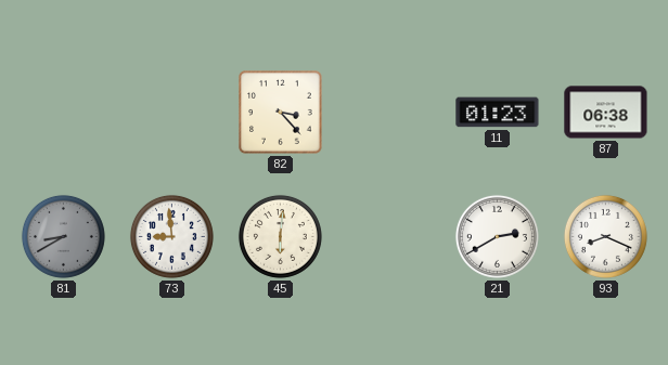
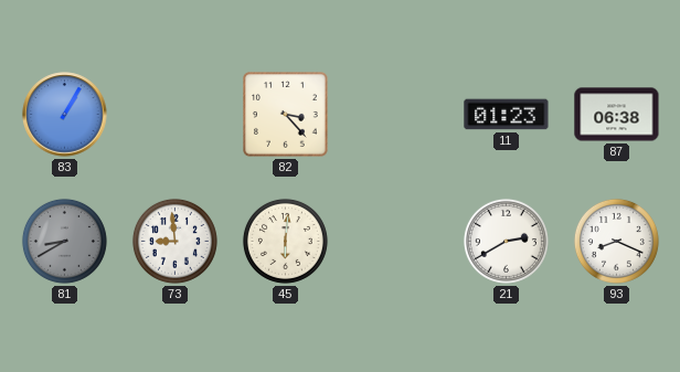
83: none -> 1:05 (65, 115)
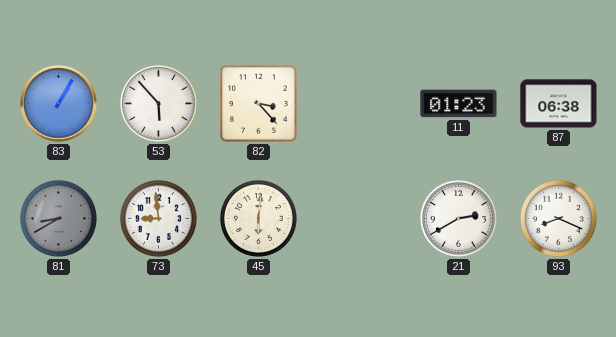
53: none -> 5:53 (158, 103)
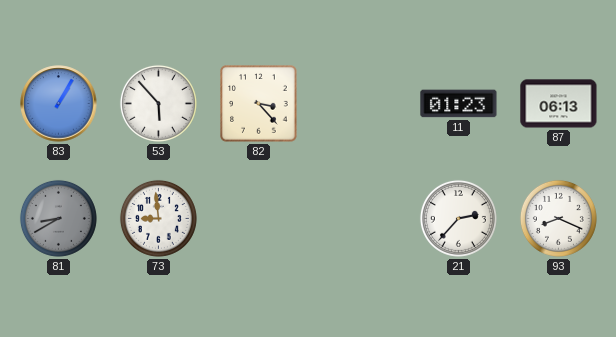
87: 06:38 -> 06:13 (559, 104)
45: 6:01 -> none (258, 218)
21: 2:40 -> 2:37 (458, 218)
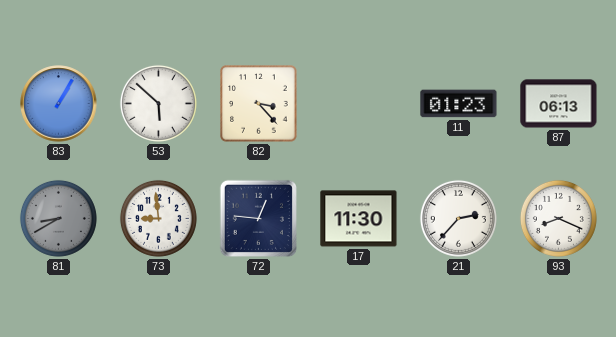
53: 5:53 -> 5:52 (158, 103)
72: none -> 12:46 (258, 218)
17: none -> 11:30 (359, 219)
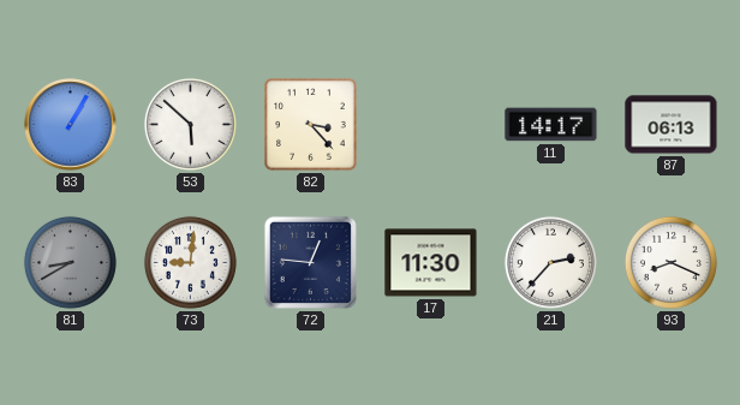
11: 01:23 -> 14:17 (551, 125)
73: 8:59 -> 9:01 (190, 262)
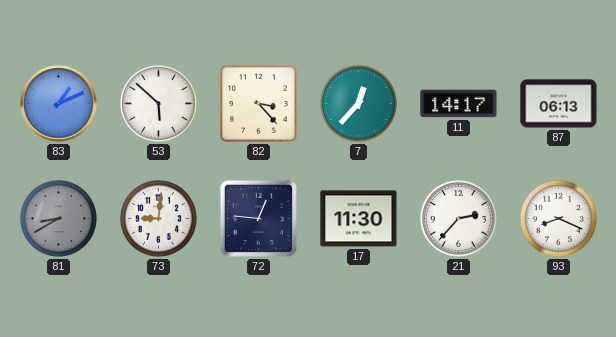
83: 1:05 -> 1:11 (59, 104)
7: none -> 12:37 (358, 103)
